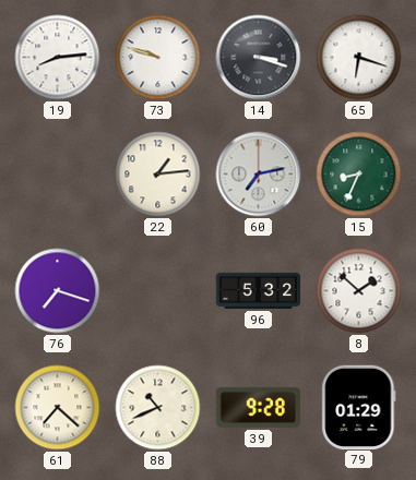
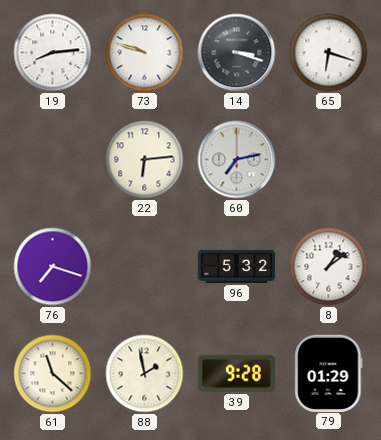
22: 1:14 -> 6:14 (145, 160)
15: 8:34 -> none (359, 175)
8: 1:52 -> 1:09 (329, 267)
61: 7:22 -> 11:22 (53, 374)
88: 10:41 -> 1:58 (145, 374)
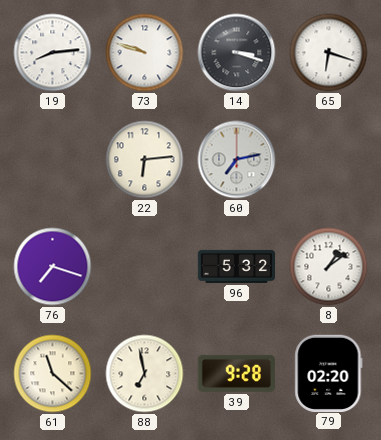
88: 1:58 -> 6:58 (145, 374)
79: 01:29 -> 02:20 (329, 373)
